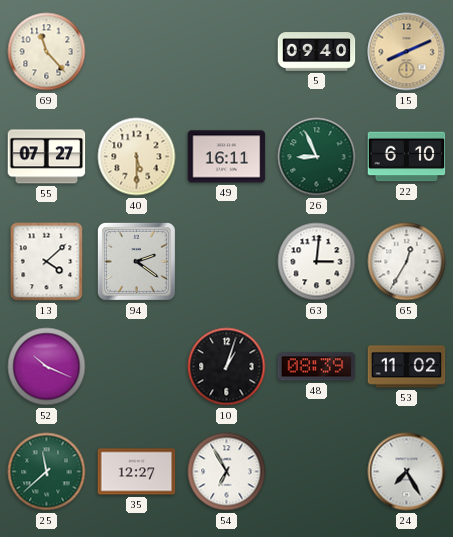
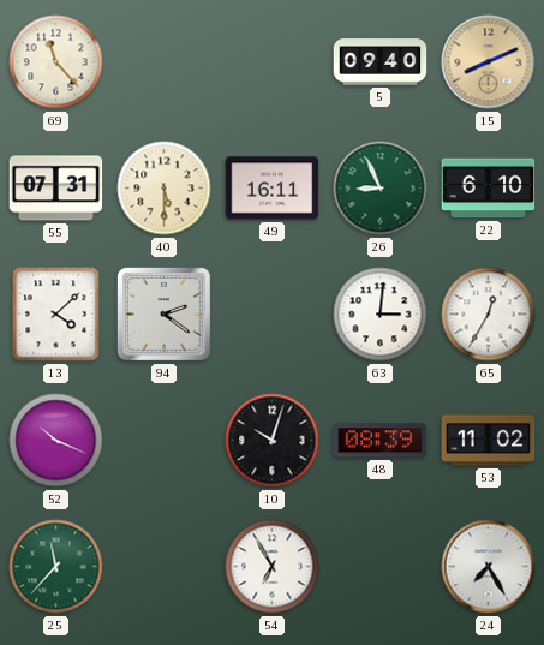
55: 07:27 -> 07:31 (56, 189)
10: 1:03 -> 10:03 (273, 441)
25: 11:38 -> 11:37 (56, 567)
35: 12:27 -> none (137, 472)
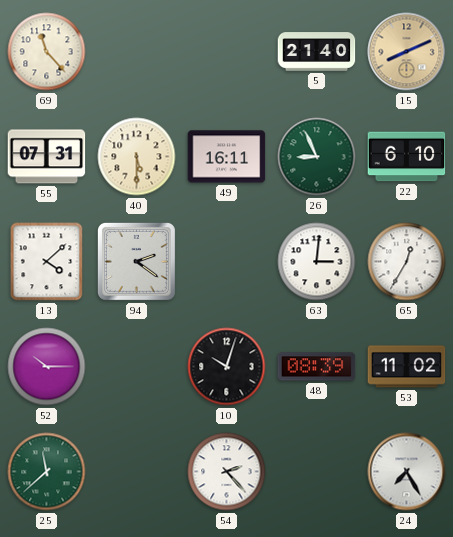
5: 09:40 -> 21:40 (317, 52)
52: 10:19 -> 10:15 (47, 367)
25: 11:37 -> 11:38 (47, 472)
54: 6:55 -> 2:23 (227, 472)
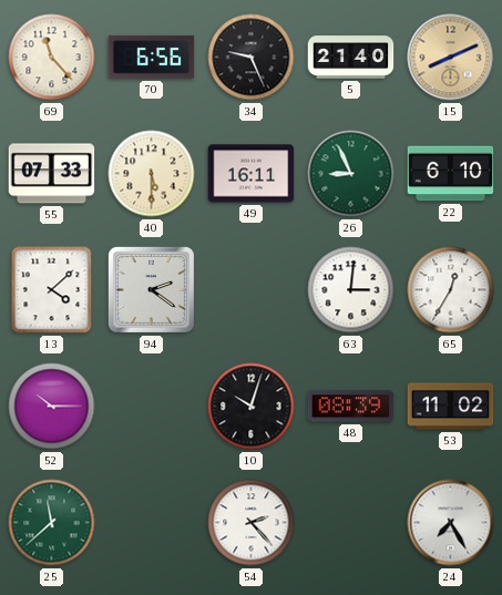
70: none -> 6:56 (152, 58)
34: none -> 9:26 (252, 58)
55: 07:31 -> 07:33 (52, 174)
